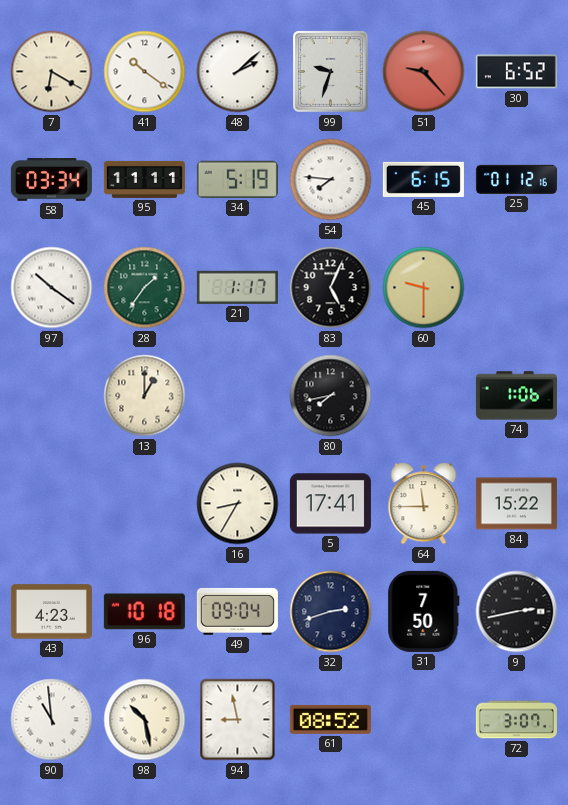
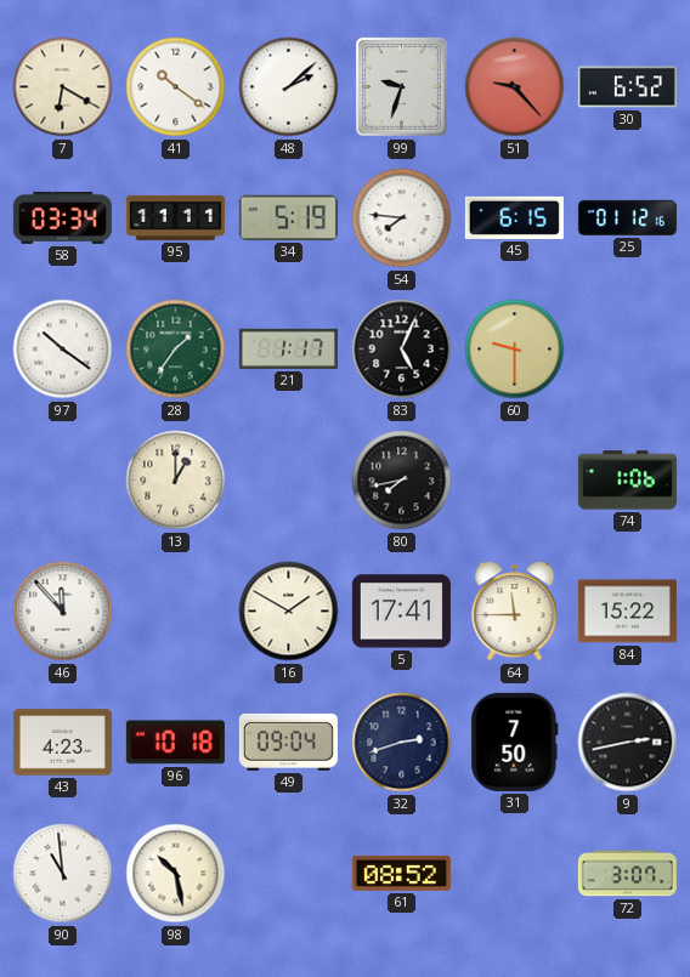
46: none -> 11:53 (63, 612)
16: 8:35 -> 1:50 (289, 612)
94: 8:58 -> none (238, 720)
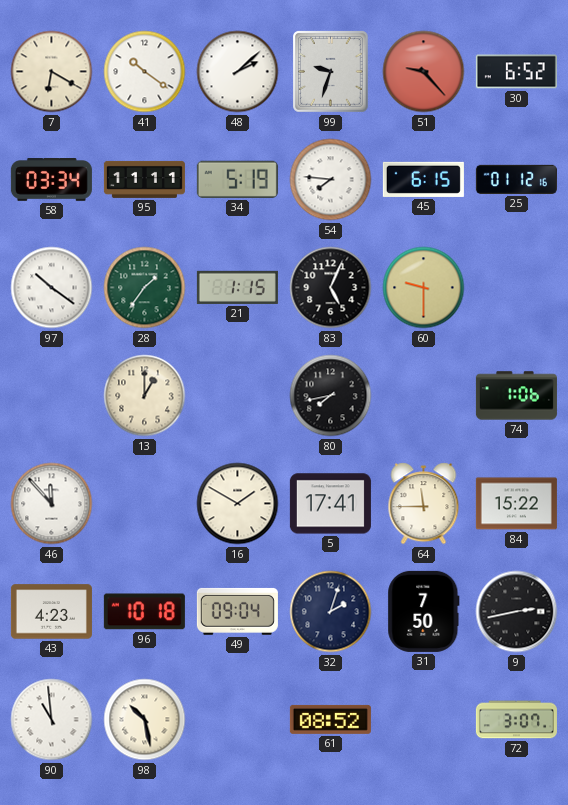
21: 1:17 -> 1:15 (237, 287)
32: 2:42 -> 2:03 (331, 612)
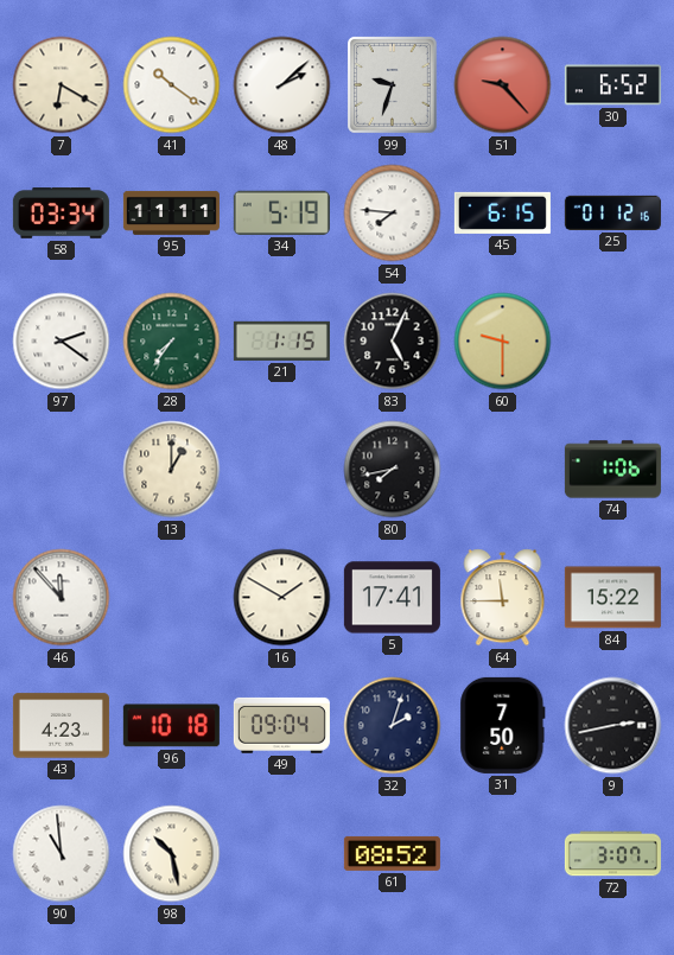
97: 10:21 -> 2:21 (62, 342)
28: 1:36 -> 7:36 (172, 342)
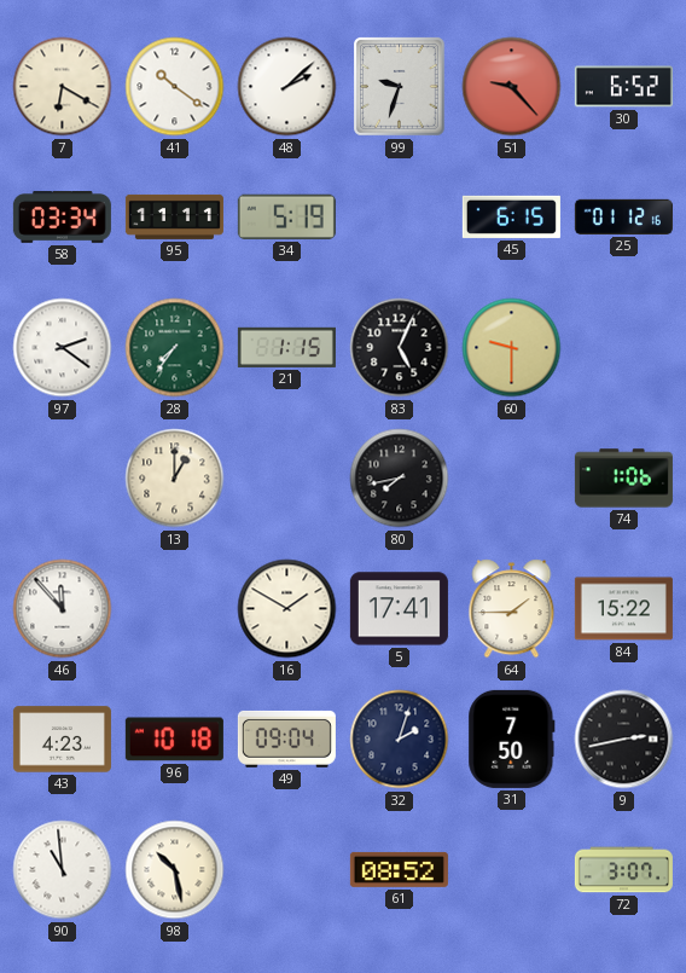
54: 7:46 -> none (393, 214)
64: 11:45 -> 1:45 (512, 609)
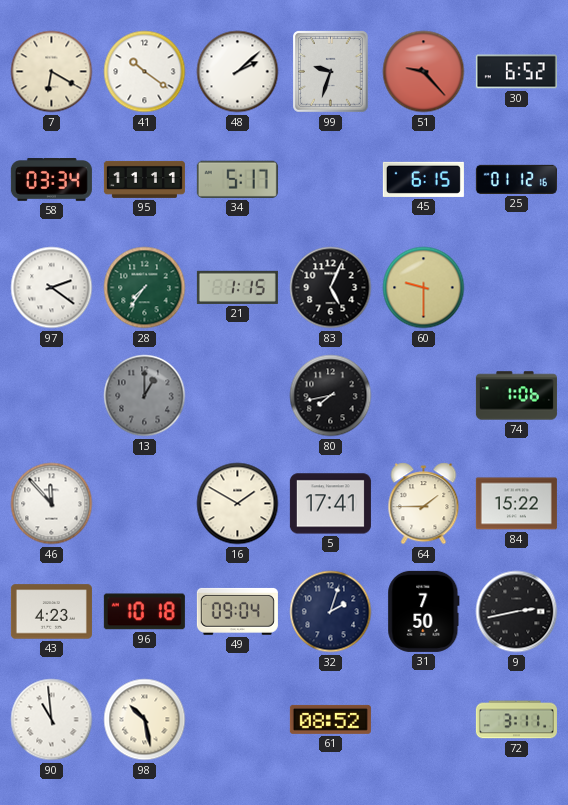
34: 5:19 -> 5:17 (237, 179)
13 dial: cream -> grey (145, 396)
72: 3:07 -> 3:11 (516, 720)
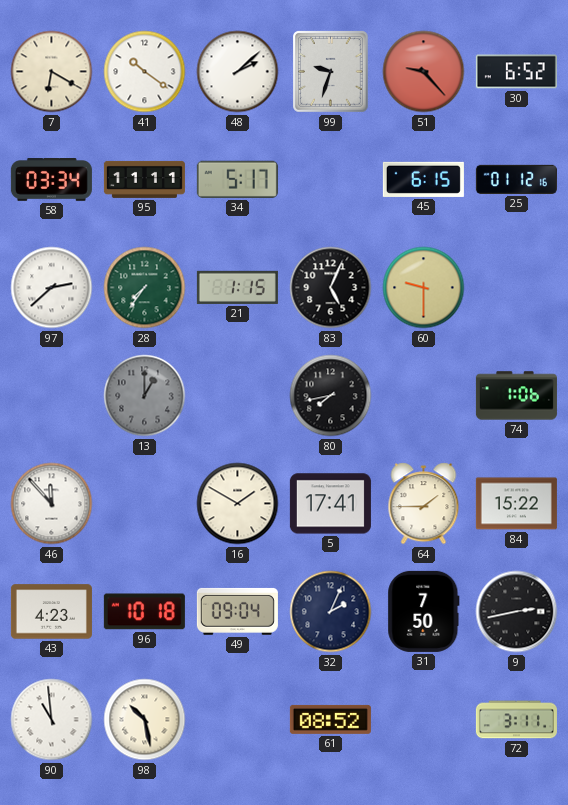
97: 2:21 -> 2:38 (52, 288)
32: 2:03 -> 2:04 (331, 612)
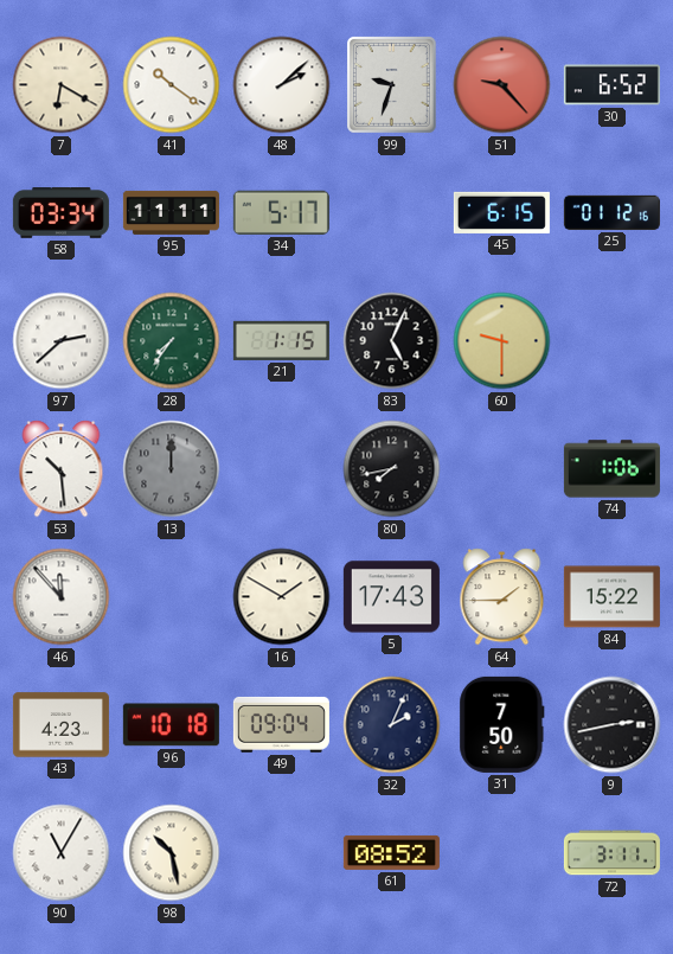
53: none -> 10:29 (62, 469)
13: 1:00 -> 12:00 (172, 469)
5: 17:41 -> 17:43 (391, 597)
90: 10:59 -> 11:05 (62, 853)
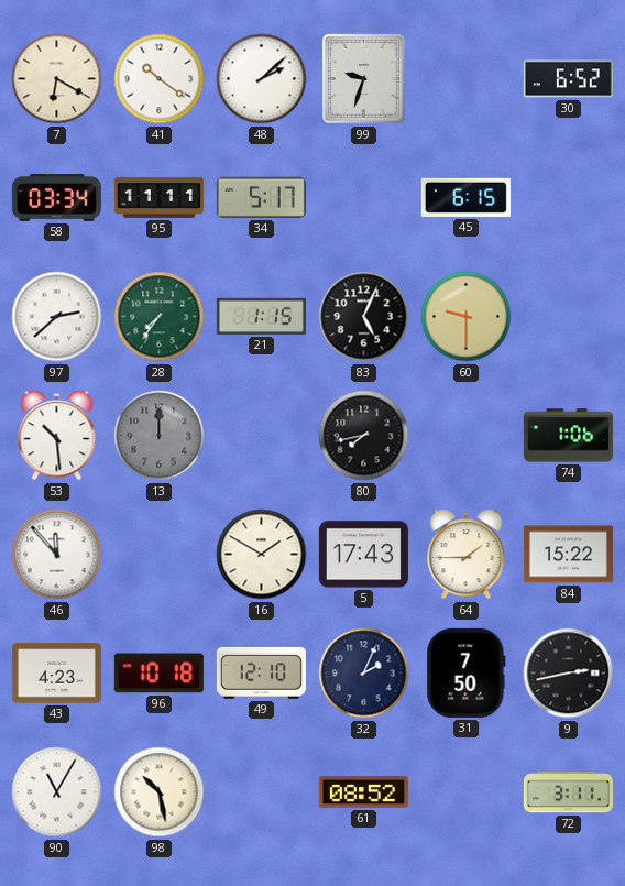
51: 9:23 -> none (502, 85)
25: 01:12 -> none (611, 212)
49: 09:04 -> 12:10 (261, 672)
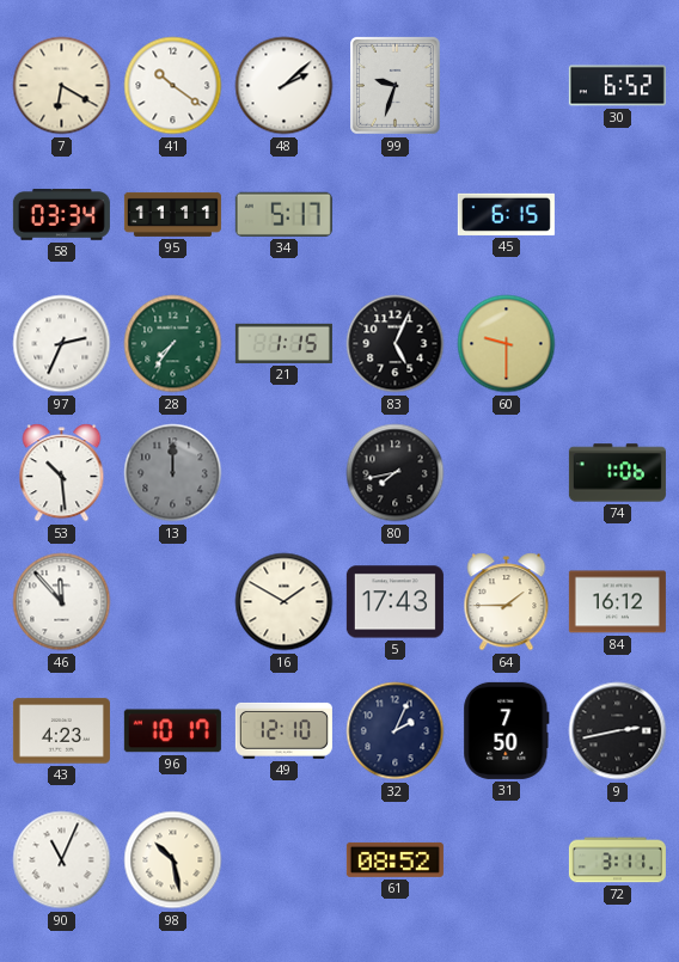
97: 2:38 -> 2:34 (62, 344)
84: 15:22 -> 16:12 (617, 602)
96: 10:18 -> 10:17 (172, 731)
90: 11:05 -> 11:04 (62, 860)
